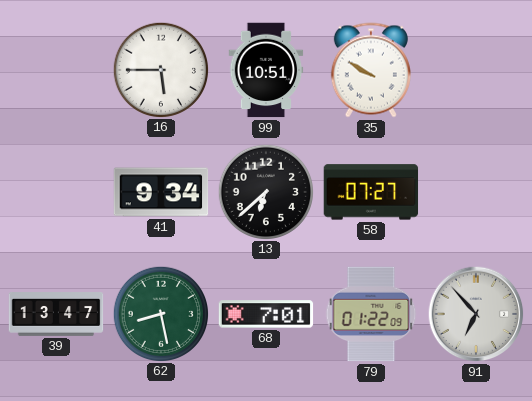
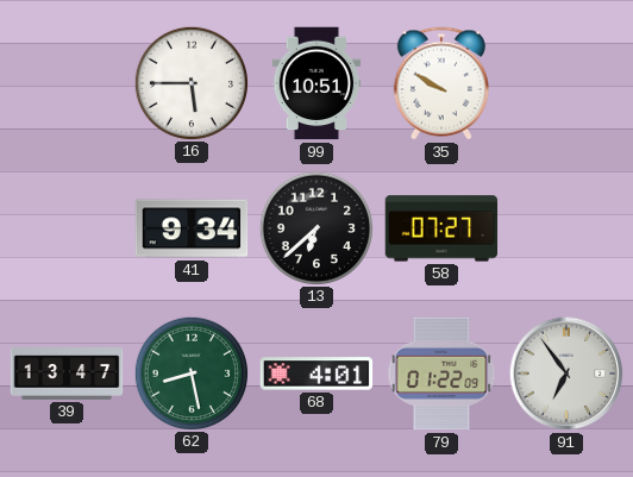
68: 7:01 -> 4:01 (316, 374)
91: 6:53 -> 6:54 (566, 374)
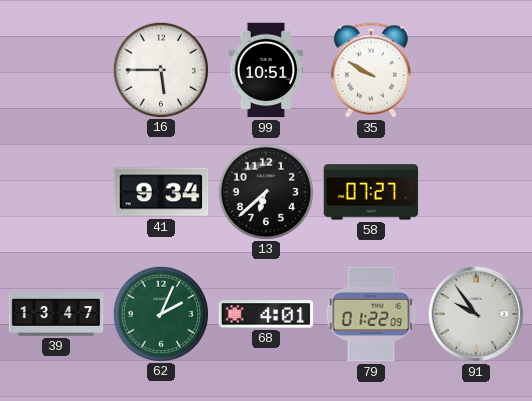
62: 8:28 -> 2:04 (160, 313)
91: 6:54 -> 9:54 (476, 314)
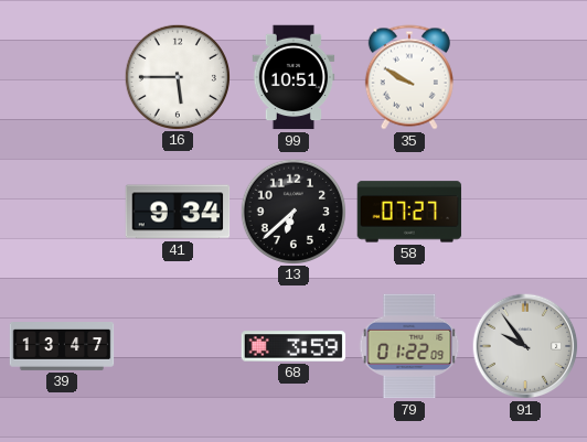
62: 2:04 -> none (160, 313)
68: 4:01 -> 3:59 (293, 346)
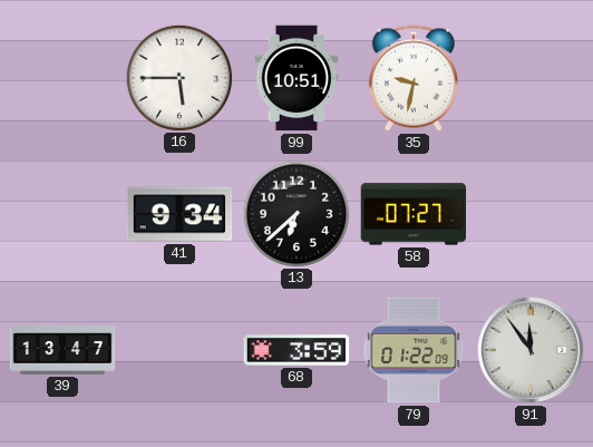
35: 9:50 -> 9:32 (414, 78)
91: 9:54 -> 11:54 (531, 350)
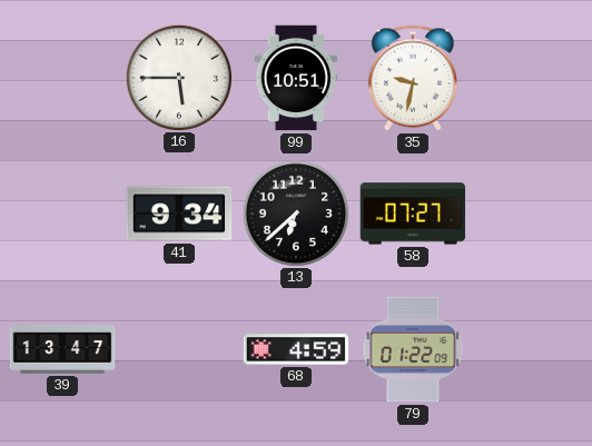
68: 3:59 -> 4:59 (296, 349)
91: 11:54 -> none (531, 350)
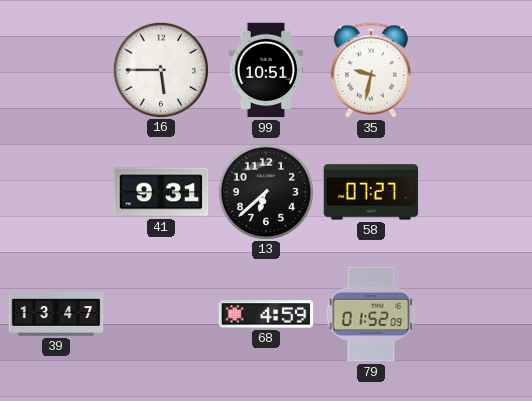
41: 9:34 -> 9:31 (161, 192)
79: 01:22 -> 01:52 (371, 314)
